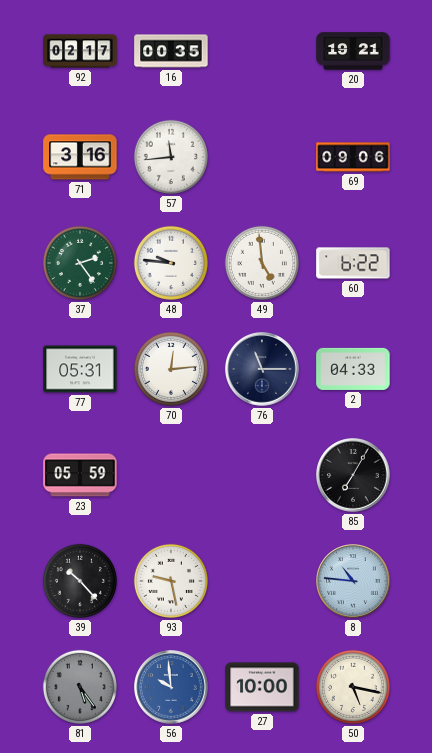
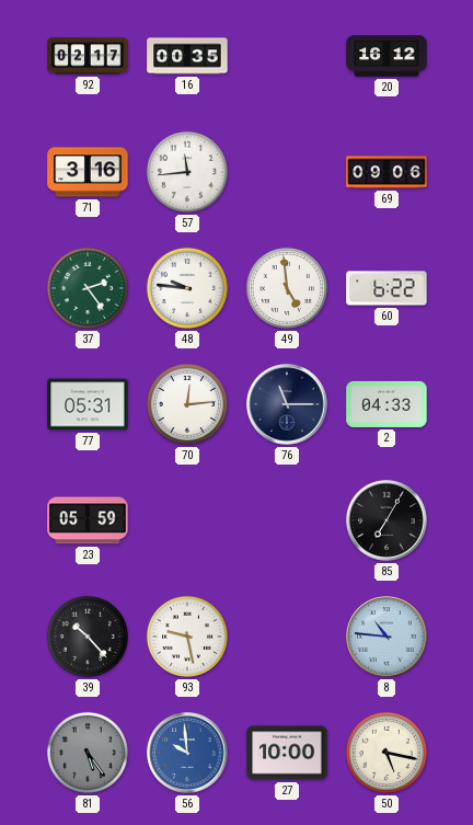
20: 19:21 -> 16:12 (387, 56)
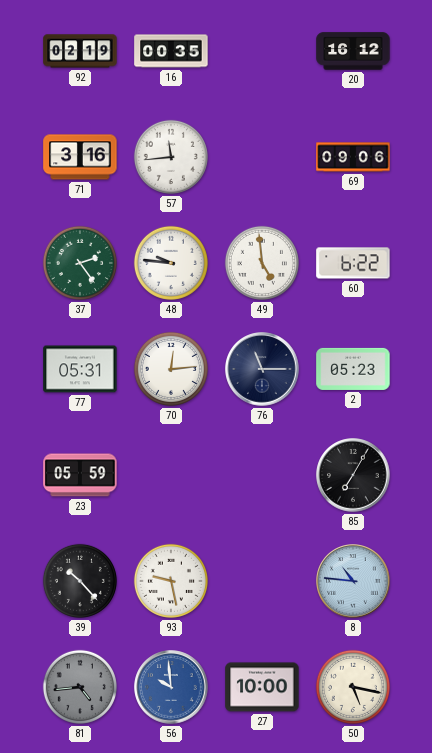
92: 02:17 -> 02:19 (80, 51)
2: 04:33 -> 05:23 (353, 369)
81: 5:24 -> 4:44 (80, 687)
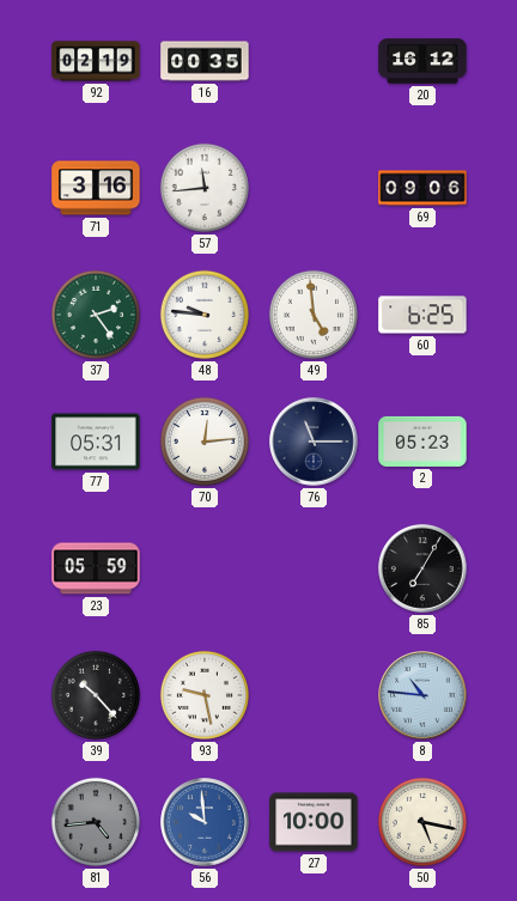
60: 6:22 -> 6:25 (422, 315)
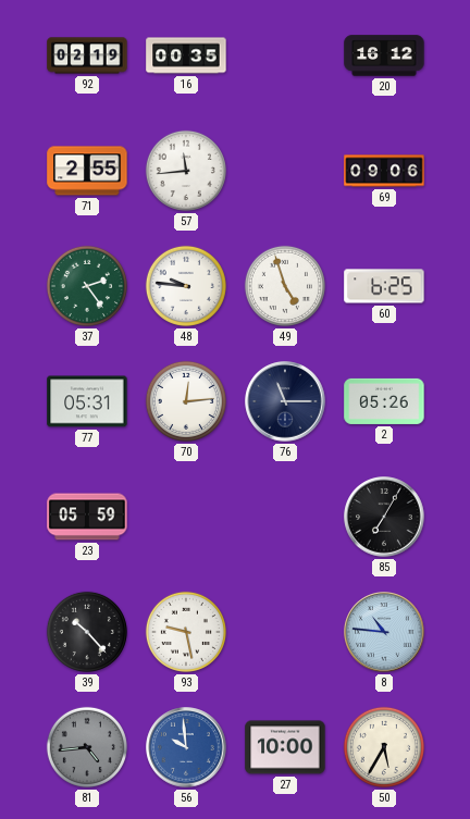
71: 3:16 -> 2:55 (87, 171)
49: 4:59 -> 4:57 (285, 286)
2: 05:23 -> 05:26 (384, 401)
50: 5:17 -> 5:35 (384, 747)
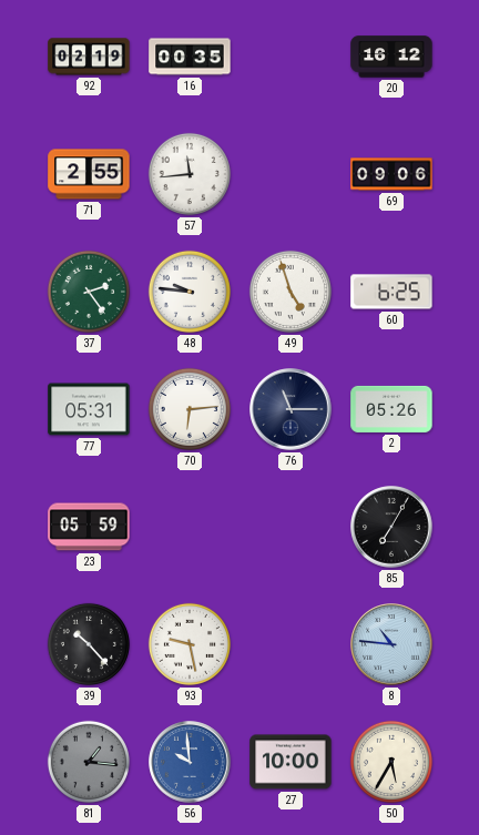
70: 12:14 -> 6:14 (190, 409)
81: 4:44 -> 1:16 (89, 762)
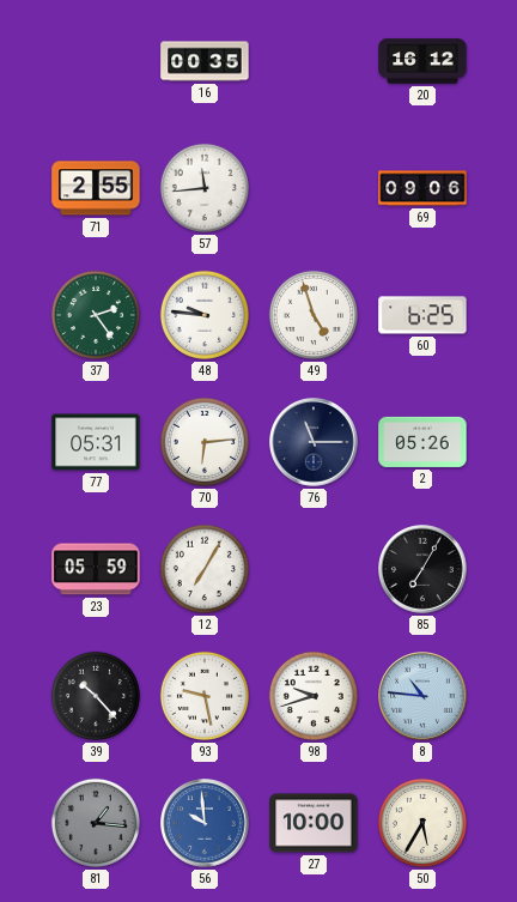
92: 02:19 -> none (89, 57)
12: none -> 7:05 (205, 569)
98: none -> 9:42 (314, 696)
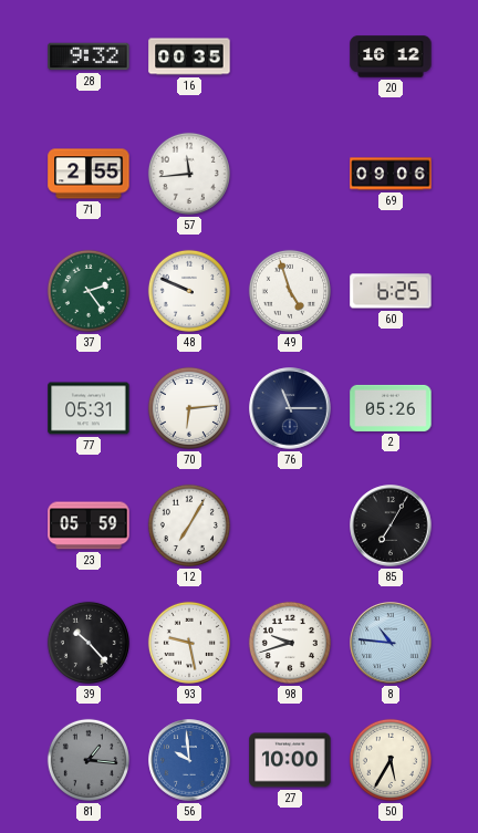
28: none -> 9:32 (89, 56)
48: 9:46 -> 9:49 (189, 291)
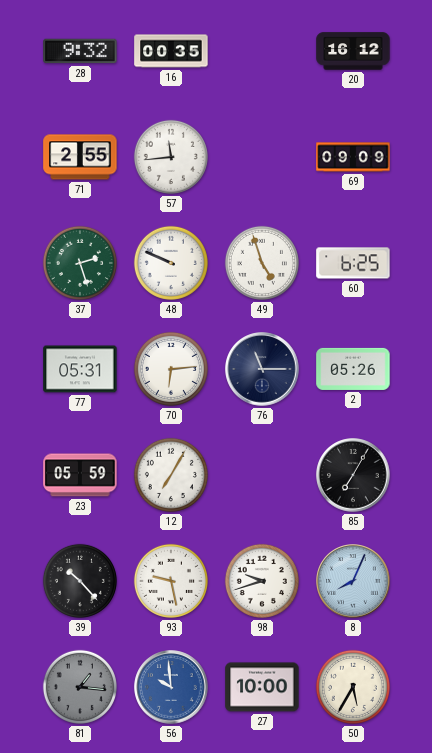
69: 09:06 -> 09:09 (353, 157)
37: 2:24 -> 2:27 (80, 263)
8: 10:46 -> 8:04 (353, 581)
